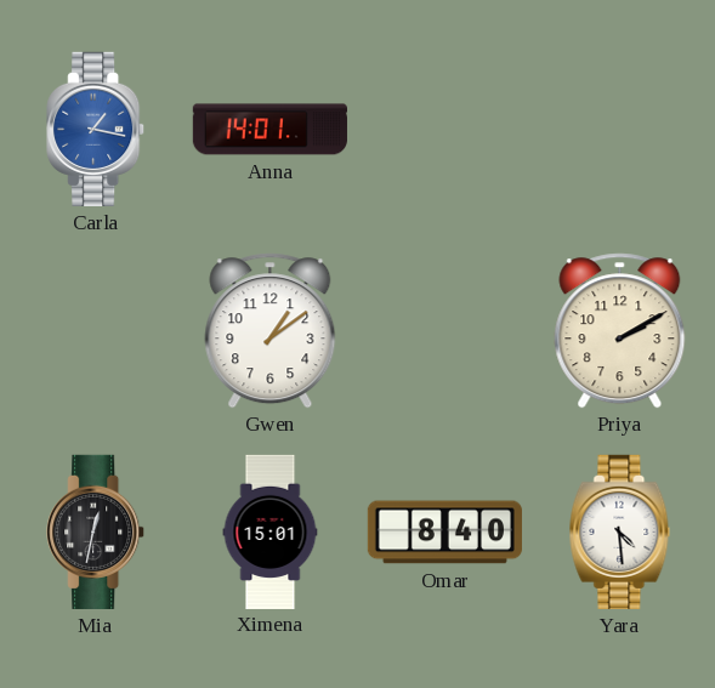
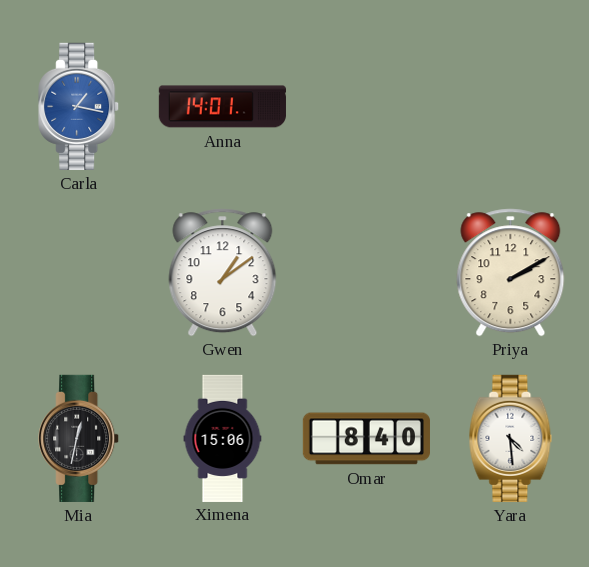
Ximena: 15:01 -> 15:06 (223, 438)
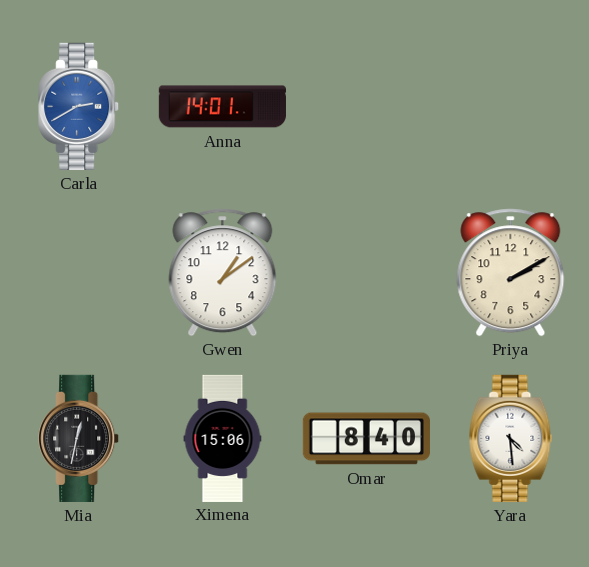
Carla: 1:17 -> 2:40 (79, 106)
